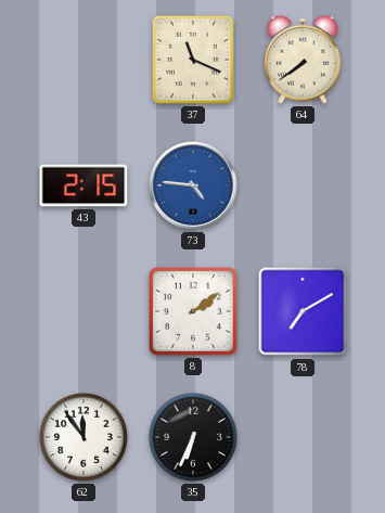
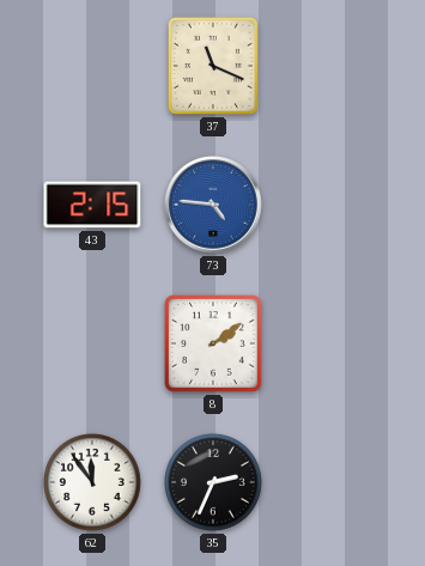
64: 7:39 -> none (303, 60)
78: 7:10 -> none (303, 311)
35: 6:34 -> 2:34 (214, 483)
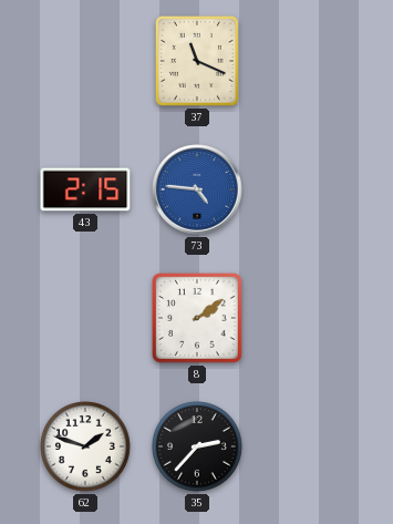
62: 11:54 -> 1:48 (86, 448)
35: 2:34 -> 2:37 (198, 448)
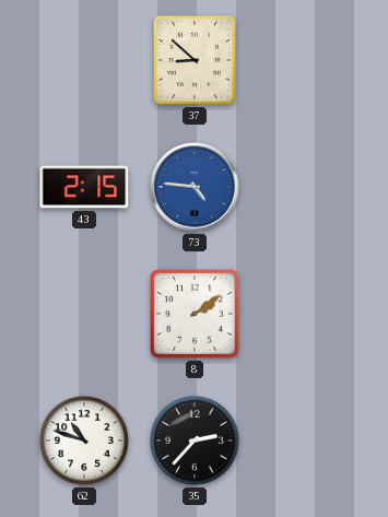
37: 11:19 -> 8:52 (195, 60)
62: 1:48 -> 10:48 (85, 442)
